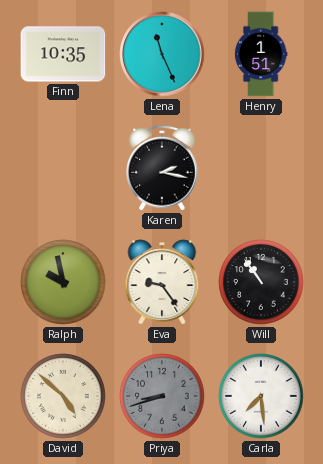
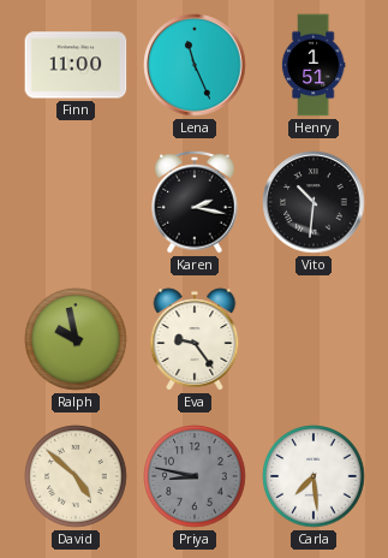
Finn: 10:35 -> 11:00 (76, 65)
Vito: none -> 10:31 (314, 202)
Will: 10:54 -> none (261, 282)
Priya: 8:42 -> 8:47 (195, 476)
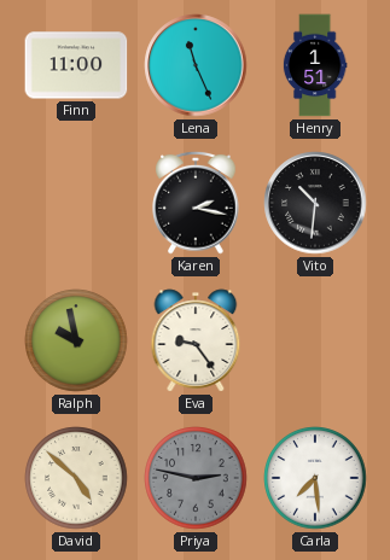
Priya: 8:47 -> 2:47 (196, 478)
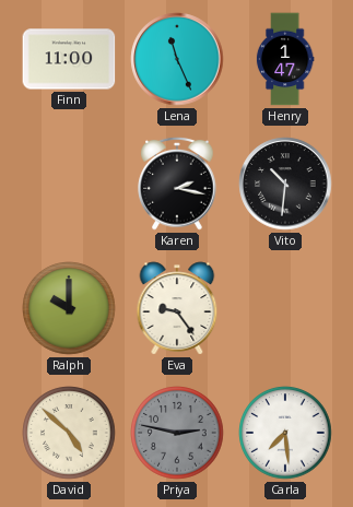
Henry: 1:51 -> 1:47 (285, 59)
Ralph: 9:58 -> 10:00 (69, 308)
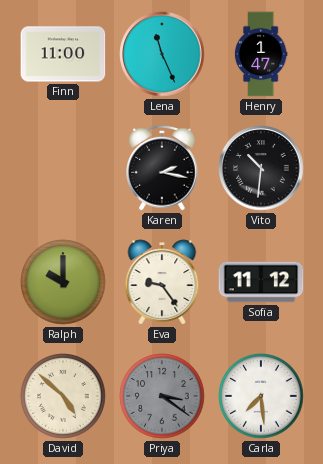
Sofia: none -> 11:12 (261, 282)
Priya: 2:47 -> 3:21 (162, 396)
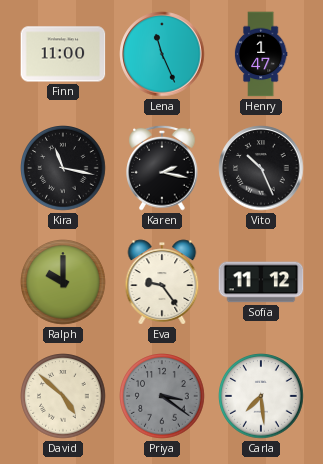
Kira: none -> 11:17 (63, 168)
Vito: 10:31 -> 10:26 (261, 168)
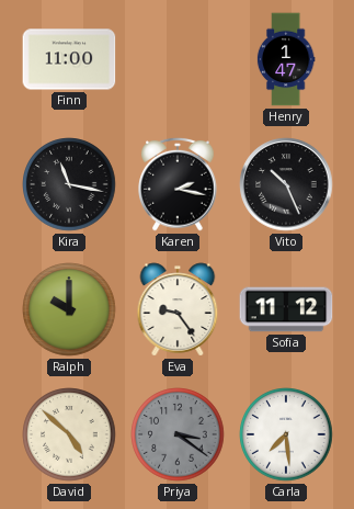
Lena: 11:26 -> none (162, 54)
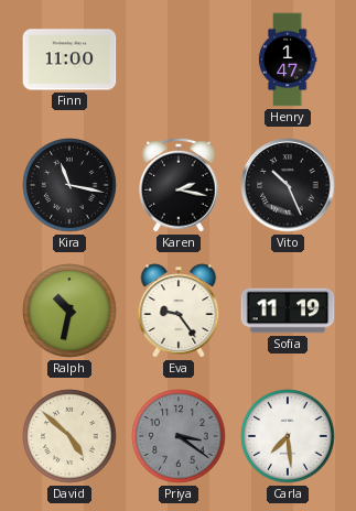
Ralph: 10:00 -> 10:32 (69, 311)
Sofia: 11:12 -> 11:19 (288, 311)
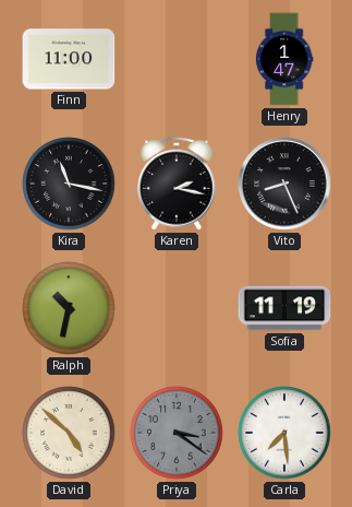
Vito: 10:26 -> 8:26 (284, 184)
Eva: 9:24 -> none (179, 311)
